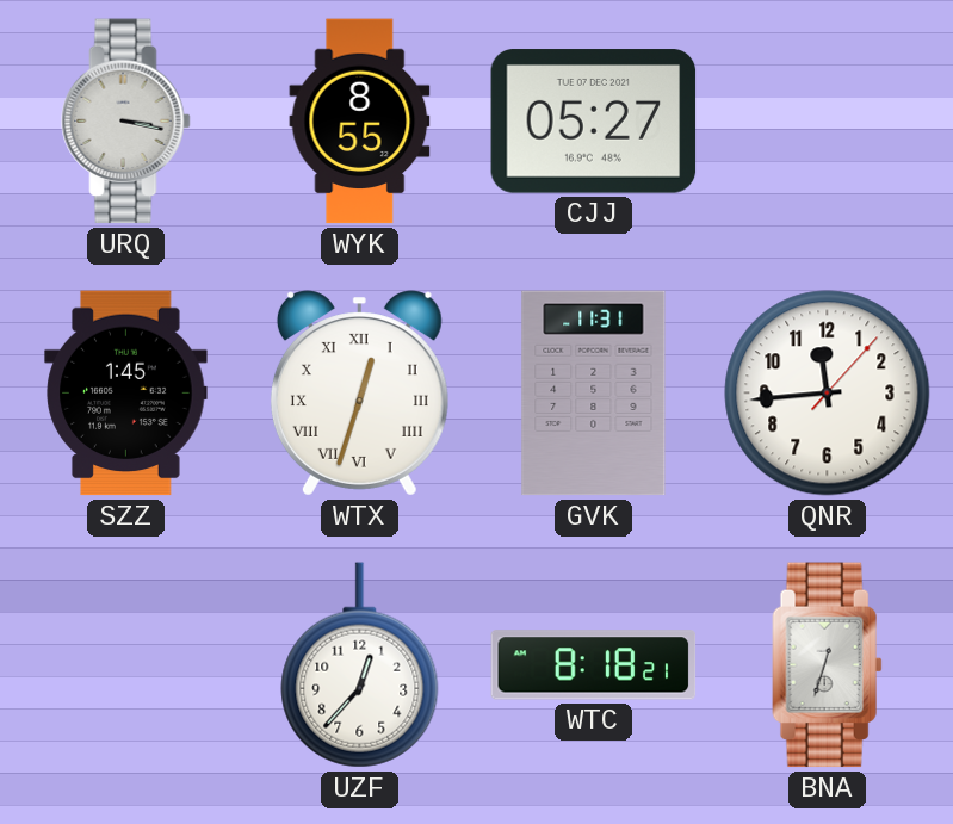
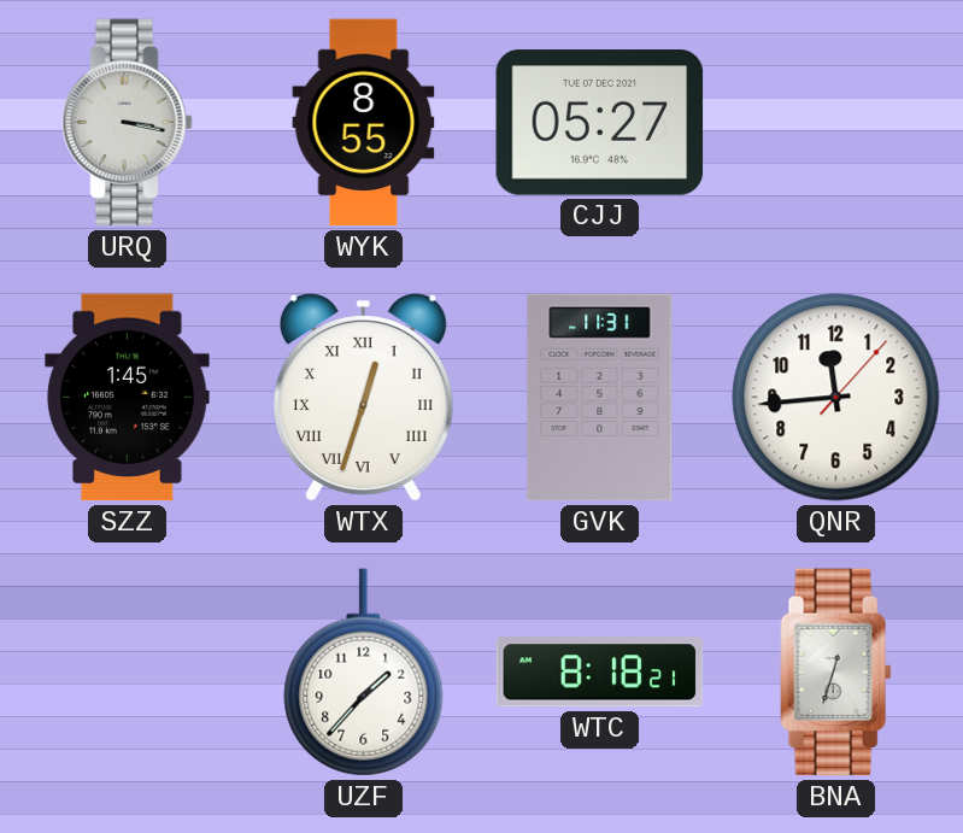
UZF: 12:37 -> 1:37 (364, 673)
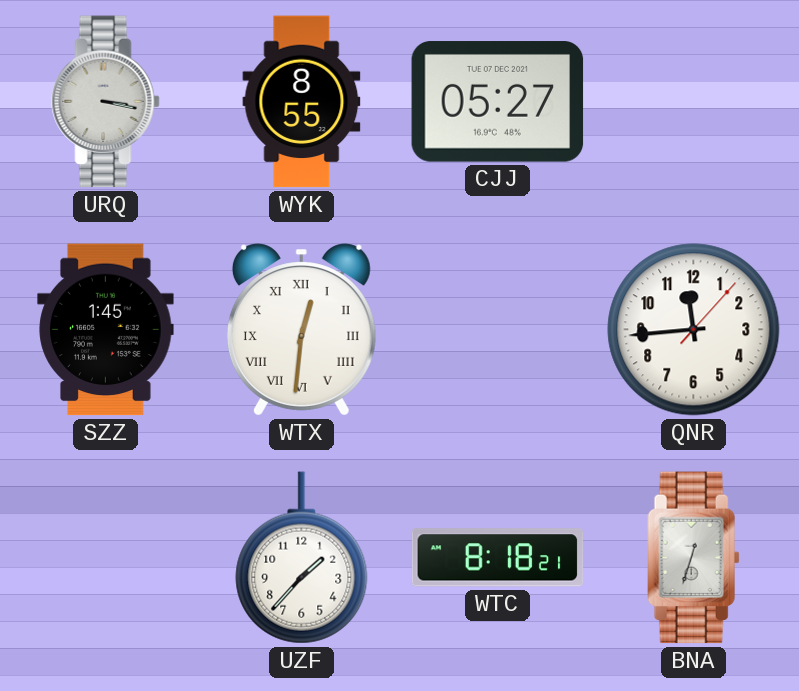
WTX: 12:33 -> 12:31 (301, 330)
GVK: 11:31 -> none (600, 398)
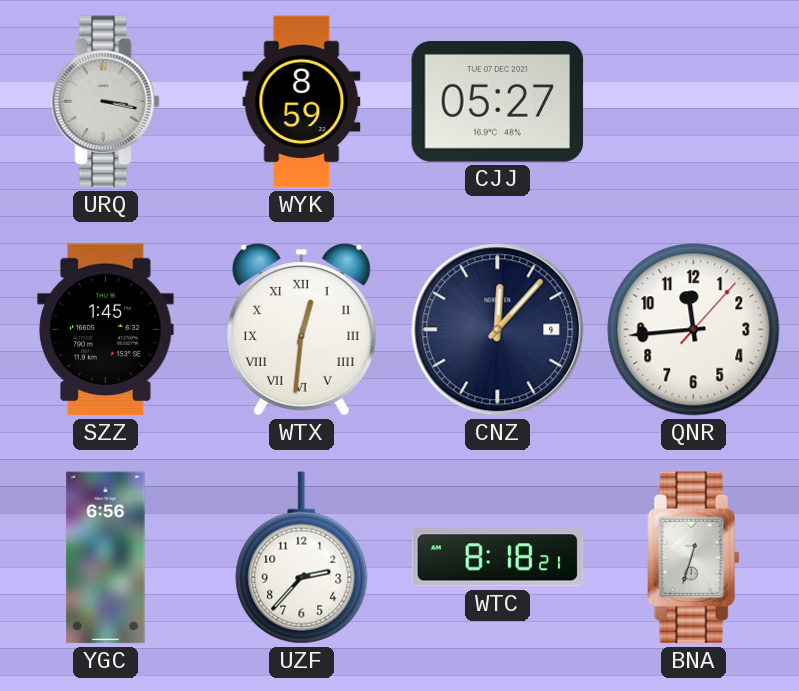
WYK: 8:55 -> 8:59 (302, 102)
CNZ: none -> 12:07 (498, 330)
YGC: none -> 6:56 (106, 558)
UZF: 1:37 -> 2:37 (302, 558)
